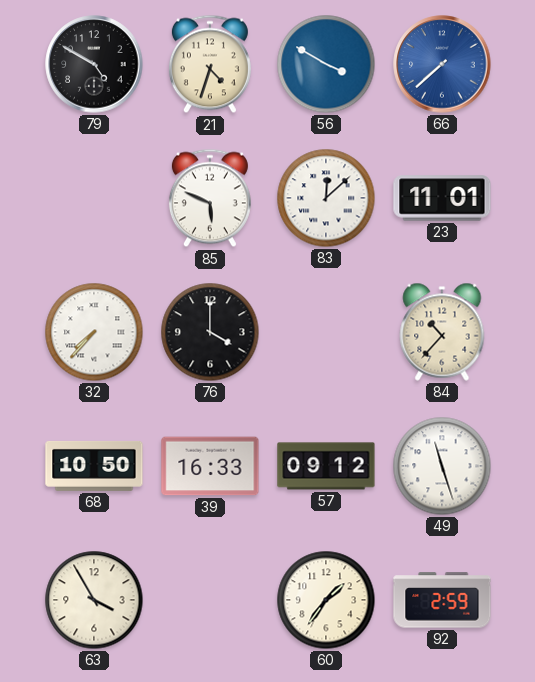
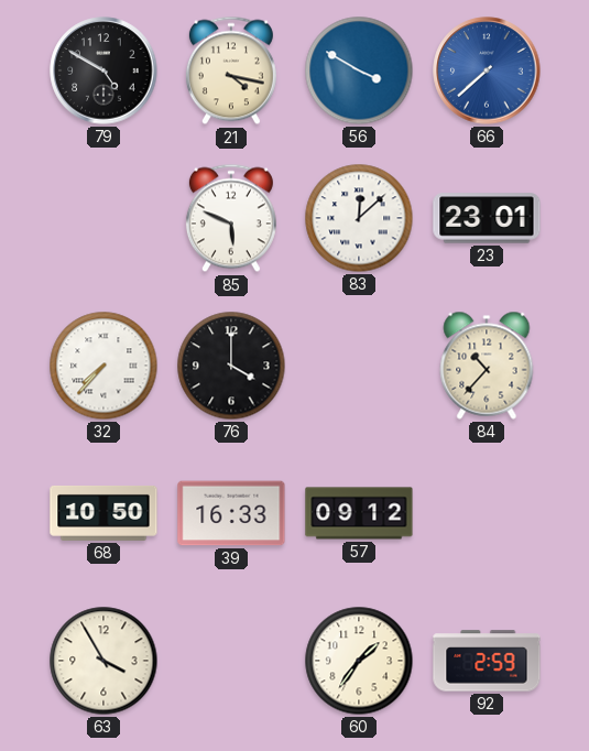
21: 4:33 -> 4:17 (231, 70)
23: 11:01 -> 23:01 (487, 218)
49: 11:27 -> none (442, 466)
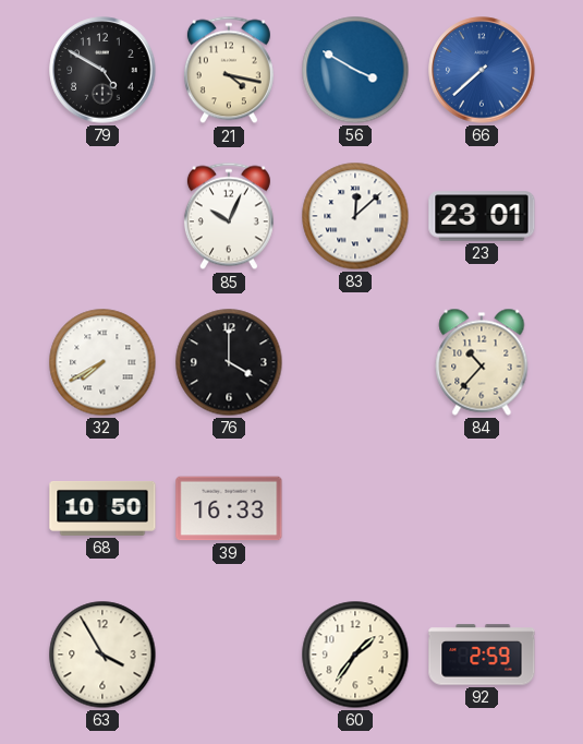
85: 5:49 -> 10:04 (229, 216)
32: 7:37 -> 7:40 (102, 362)
57: 09:12 -> none (359, 513)
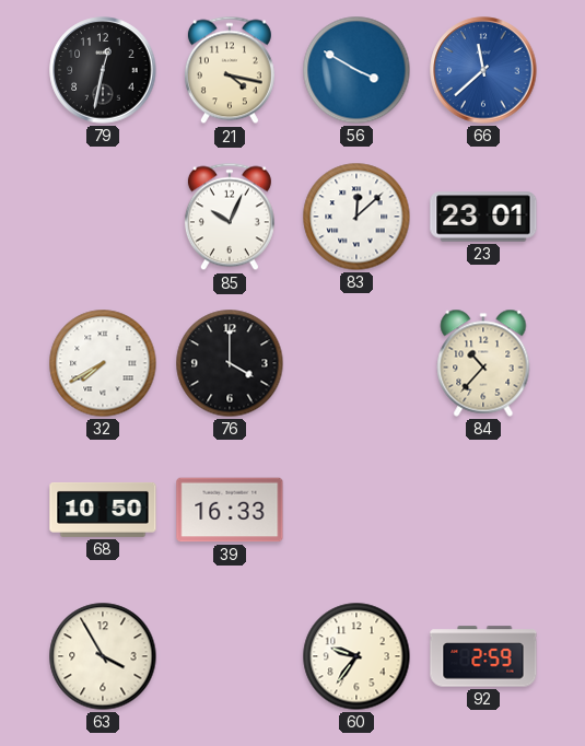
79: 4:50 -> 12:32 (103, 70)
66: 7:38 -> 11:38 (483, 70)
60: 1:36 -> 9:36 (356, 656)
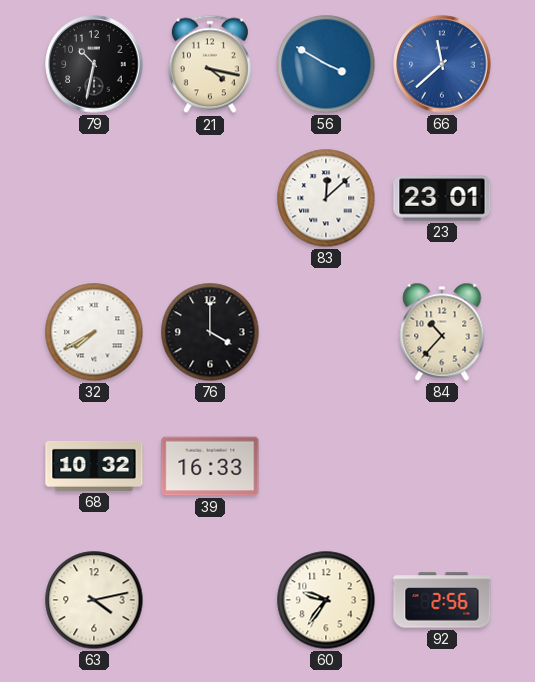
79: 12:32 -> 10:32 (94, 64)
85: 10:04 -> none (230, 217)
68: 10:50 -> 10:32 (94, 466)
63: 3:55 -> 4:13 (94, 600)
92: 2:59 -> 2:56 (442, 600)
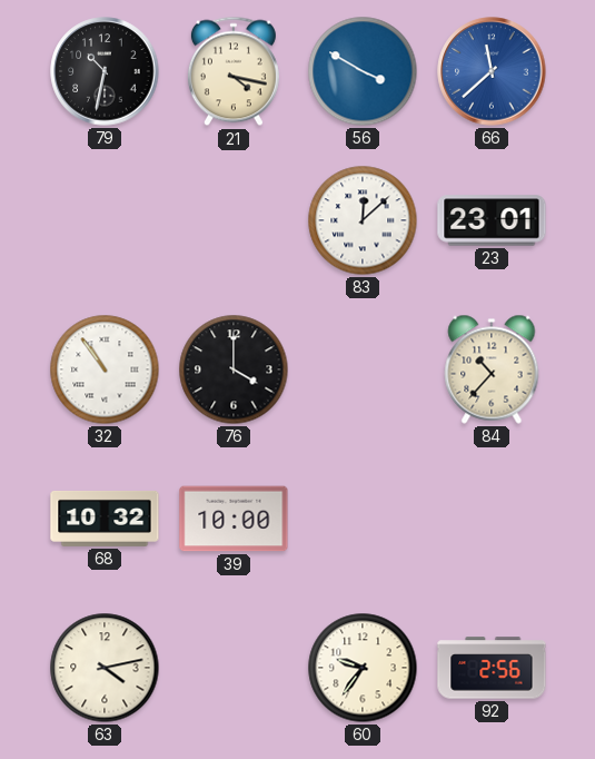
32: 7:40 -> 10:54 (105, 369)
39: 16:33 -> 10:00 (234, 519)
